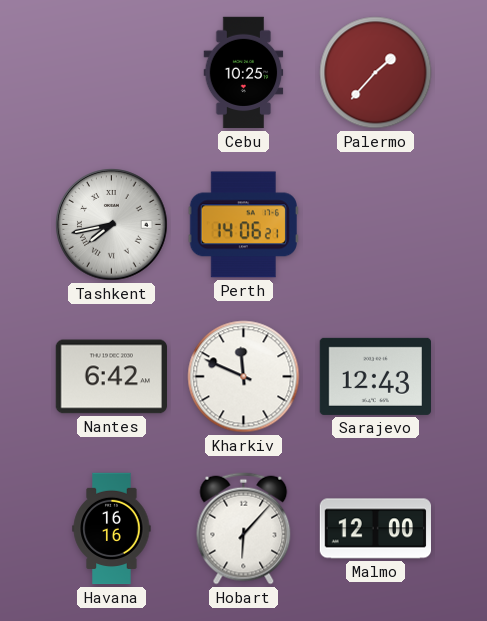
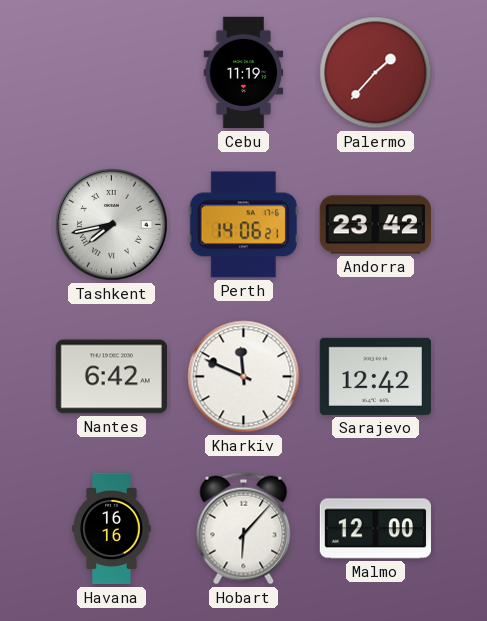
Cebu: 10:25 -> 11:19 (244, 73)
Andorra: none -> 23:42 (375, 225)
Sarajevo: 12:43 -> 12:42 (375, 376)
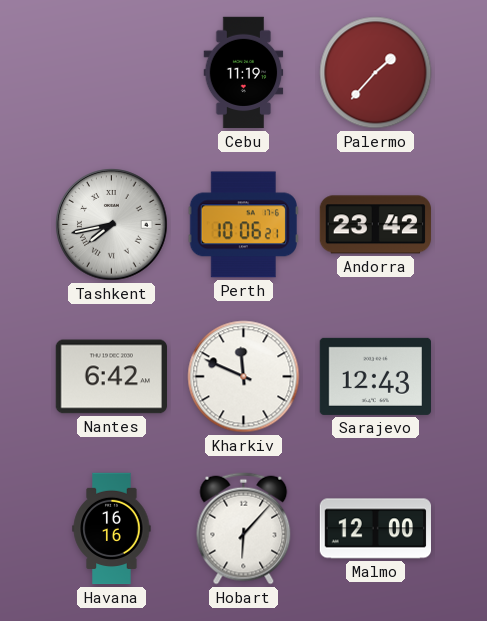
Perth: 14:06 -> 10:06 (243, 225)
Sarajevo: 12:42 -> 12:43 (375, 376)
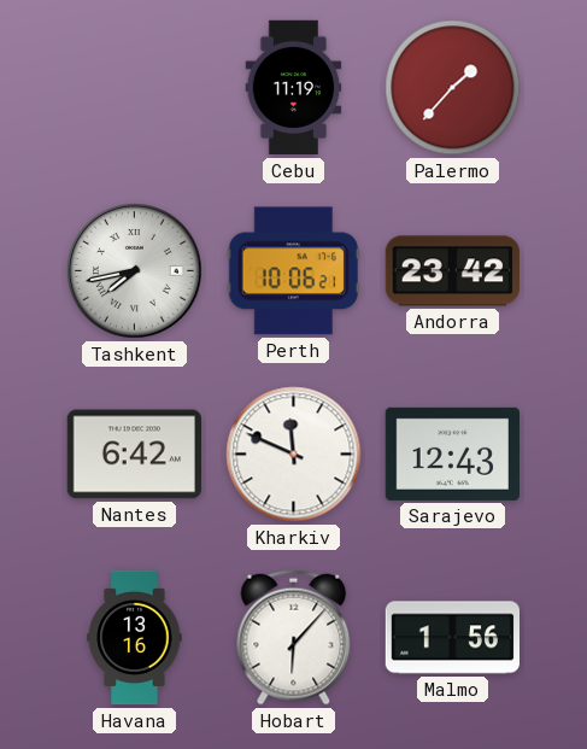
Havana: 16:16 -> 13:16 (135, 638)
Malmo: 12:00 -> 1:56 (452, 638)
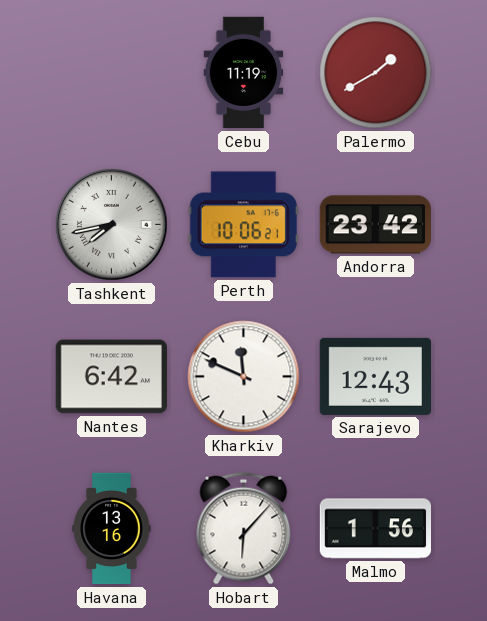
Palermo: 1:37 -> 1:40 (376, 73)
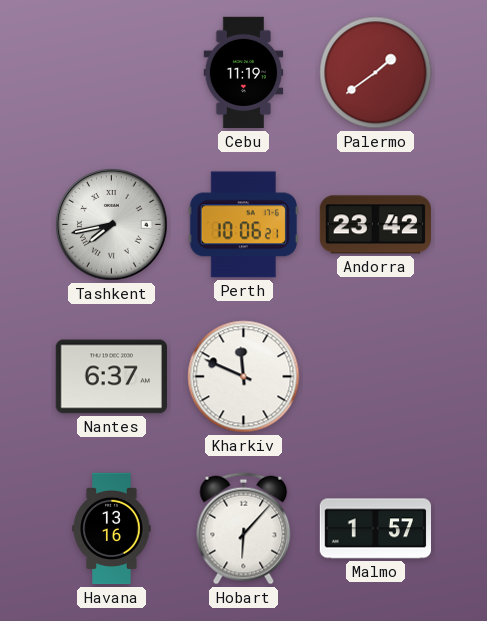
Palermo: 1:40 -> 1:39 (376, 73)
Nantes: 6:42 -> 6:37 (111, 377)
Sarajevo: 12:43 -> none (375, 376)
Malmo: 1:56 -> 1:57 (375, 529)
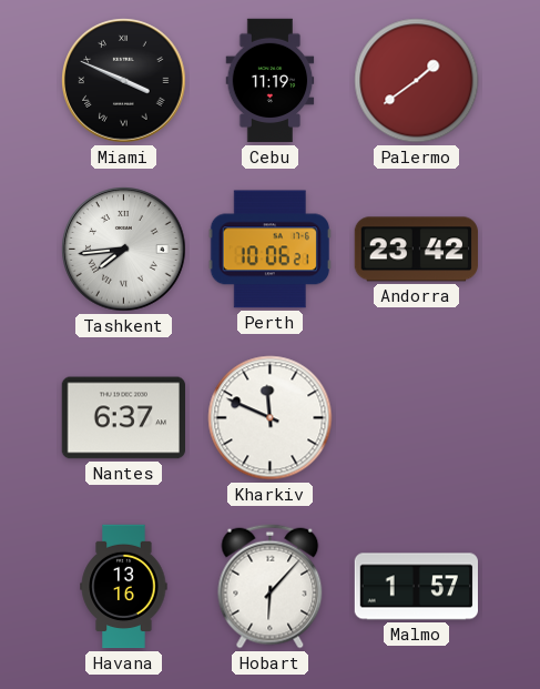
Miami: none -> 3:49 (124, 81)
Tashkent: 7:43 -> 7:44 (124, 250)
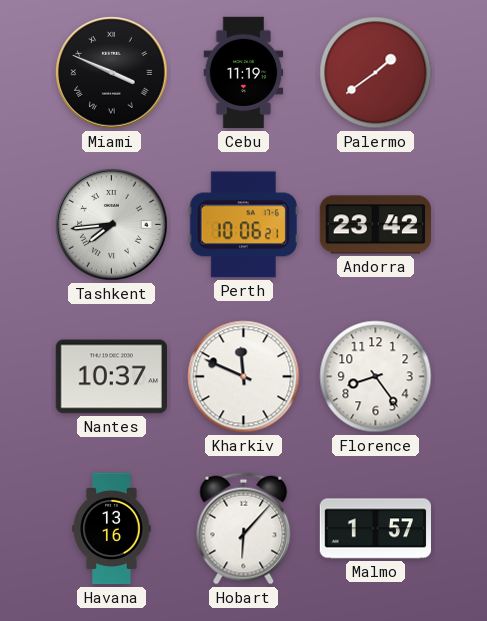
Nantes: 6:37 -> 10:37 (111, 377)
Florence: none -> 8:24 (376, 377)
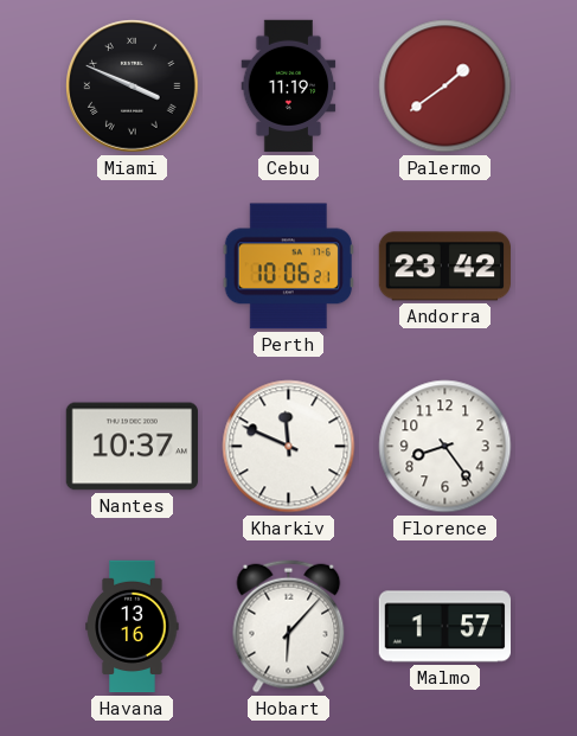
Tashkent: 7:44 -> none (112, 225)
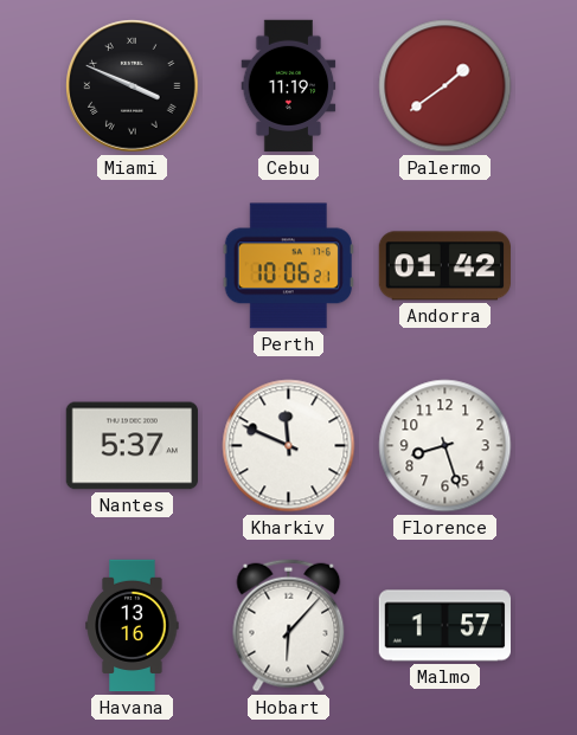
Andorra: 23:42 -> 01:42 (444, 266)
Nantes: 10:37 -> 5:37 (132, 446)
Florence: 8:24 -> 8:27 (445, 446)
